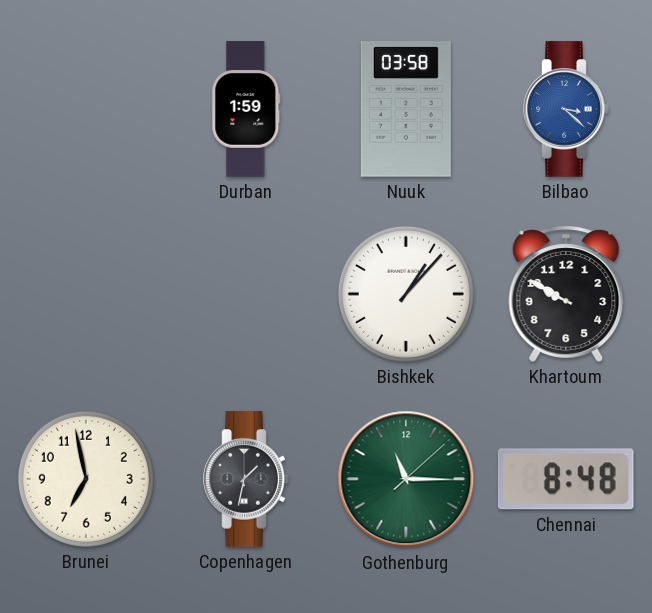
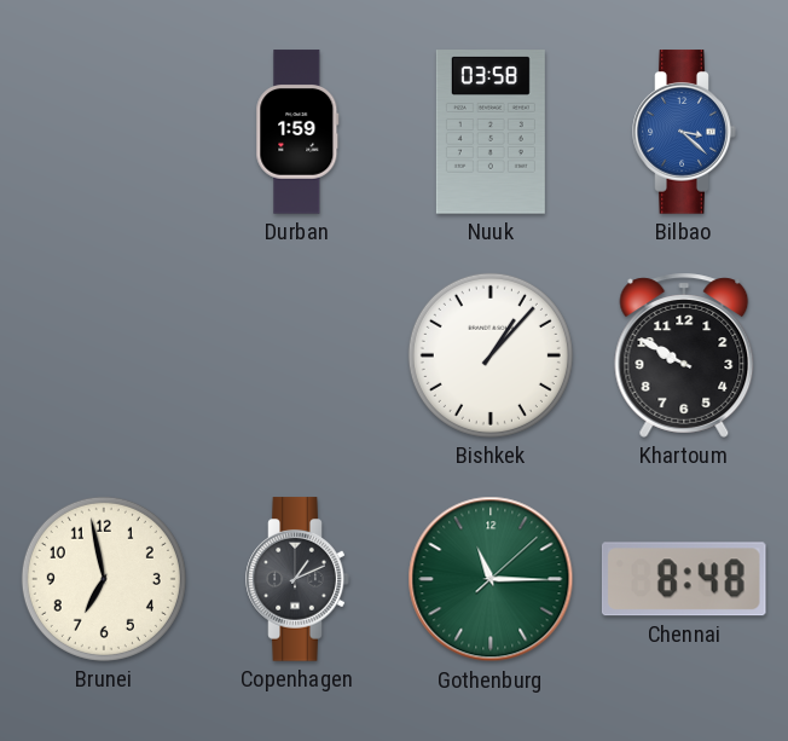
Copenhagen: 1:32 -> 1:11 (297, 579)
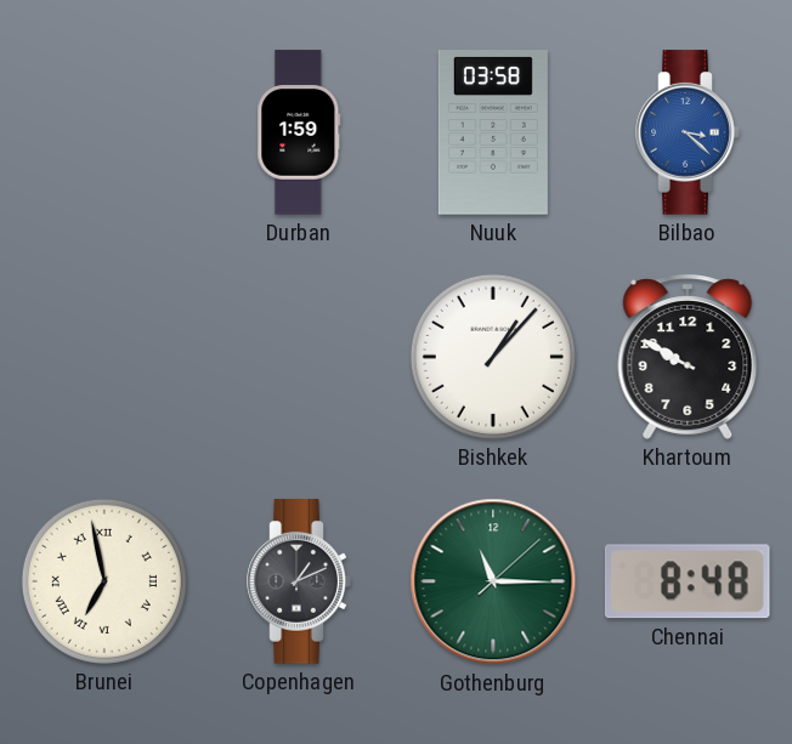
Brunei numerals: Arabic -> Roman (104, 581)
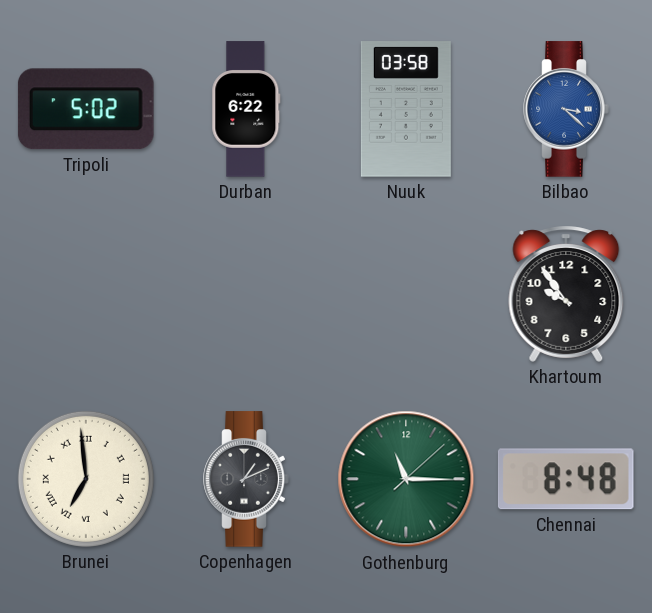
Tripoli: none -> 5:02 (86, 109)
Durban: 1:59 -> 6:22 (246, 109)
Bishkek: 1:07 -> none (493, 357)
Khartoum: 9:50 -> 9:54 (566, 294)
Brunei: 6:58 -> 6:59 (86, 479)
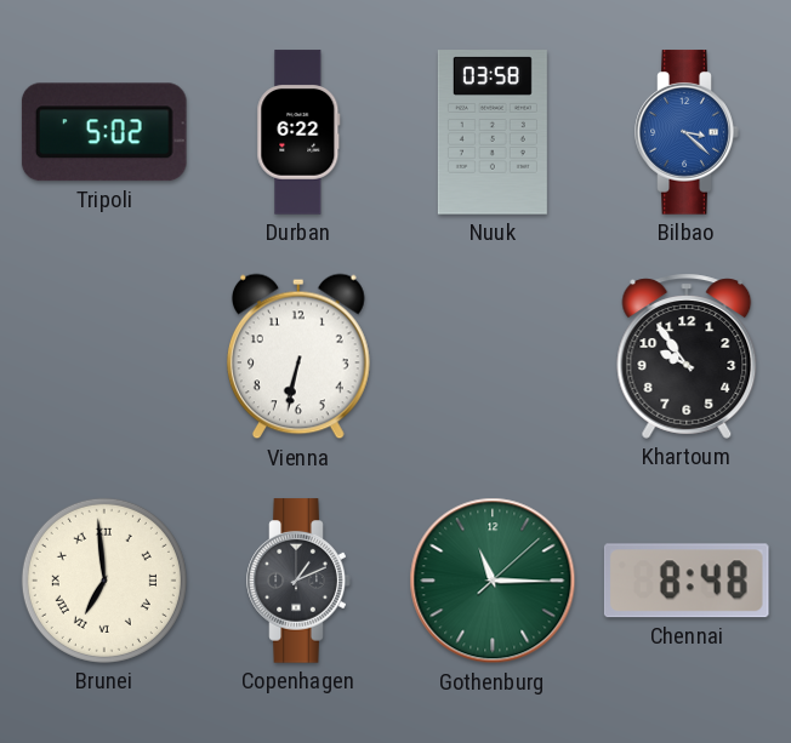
Vienna: none -> 6:32 (298, 356)
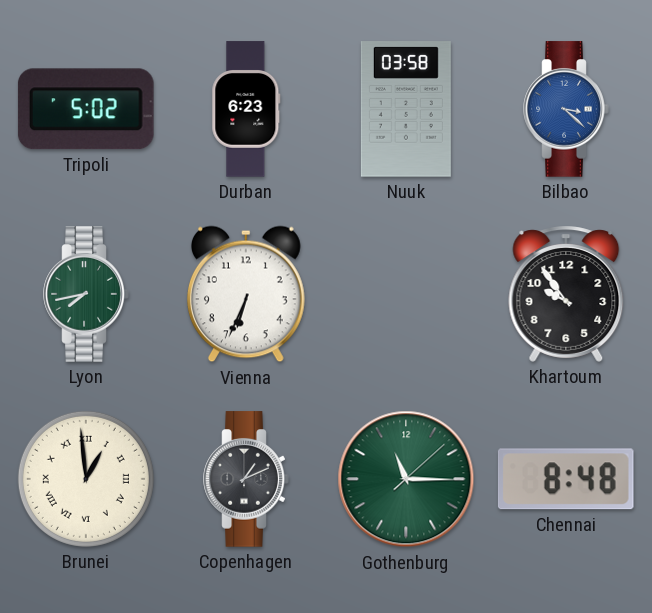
Durban: 6:22 -> 6:23 (246, 109)
Lyon: none -> 7:43 (86, 294)
Vienna: 6:32 -> 6:34 (246, 294)
Brunei: 6:59 -> 12:59 (86, 479)
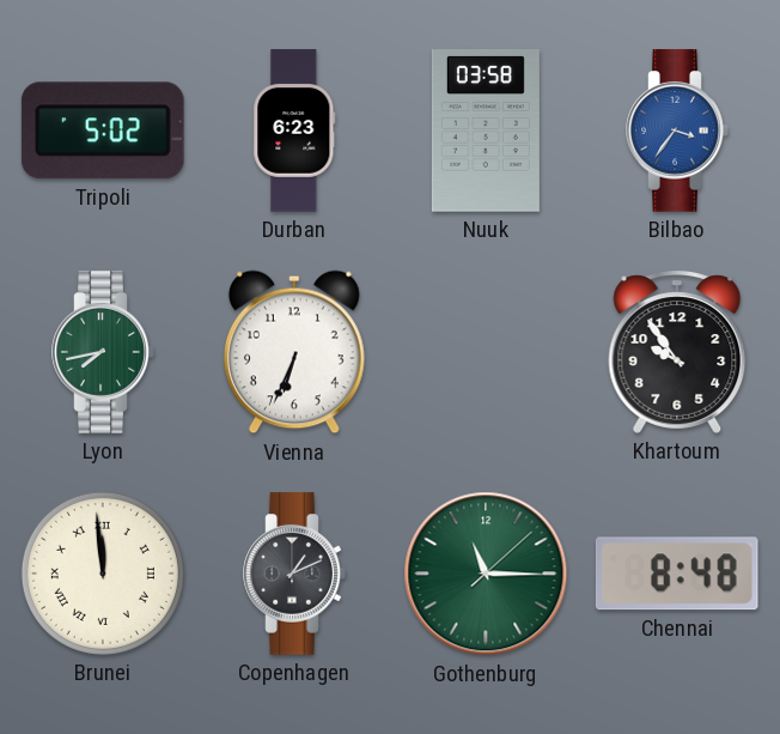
Bilbao: 3:22 -> 3:36 (677, 131)
Brunei: 12:59 -> 11:59 (103, 574)
